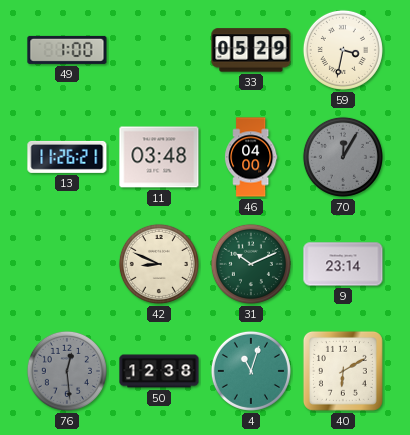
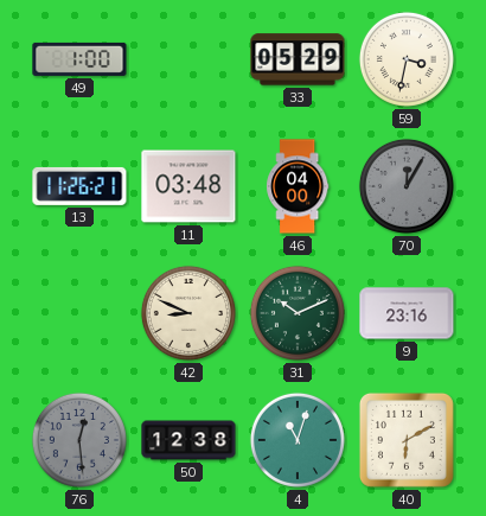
9: 23:14 -> 23:16 (407, 313)
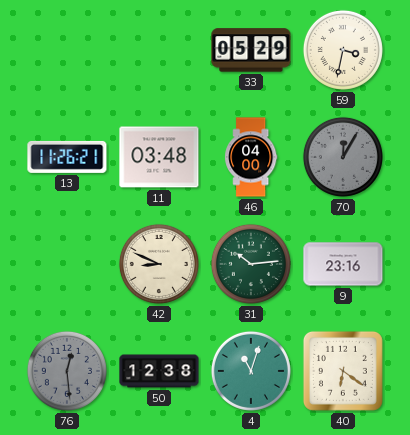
49: 1:00 -> none (79, 59)
31: 10:11 -> 10:14 (251, 264)
40: 6:10 -> 6:21 (343, 371)
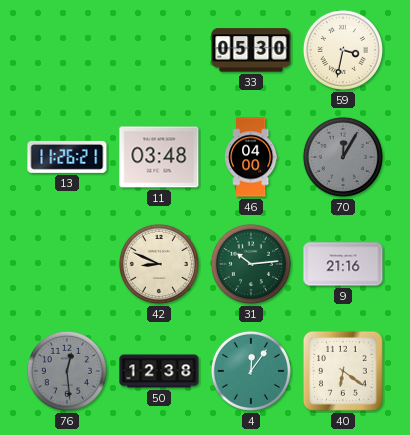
33: 05:29 -> 05:30 (251, 50)
9: 23:16 -> 21:16 (343, 264)
4: 11:03 -> 12:06 (251, 371)
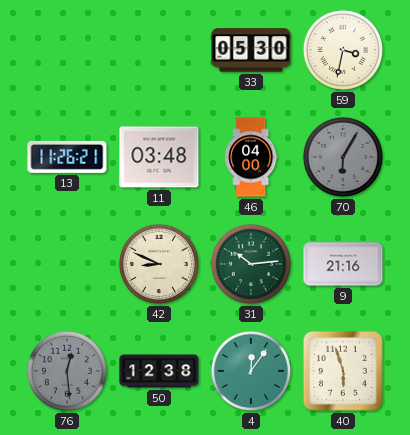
70: 12:05 -> 6:05 (343, 157)
40: 6:21 -> 5:57 (343, 371)
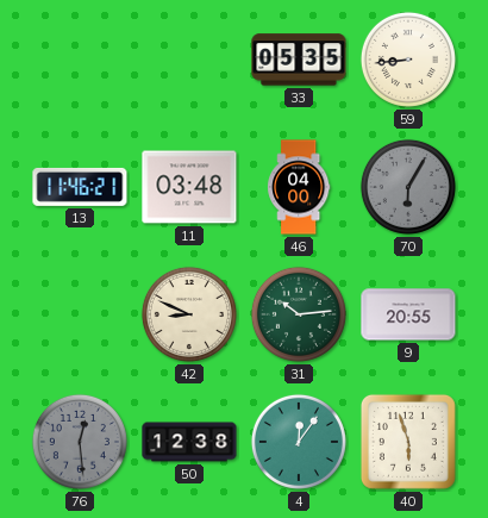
33: 05:30 -> 05:35 (299, 60)
59: 3:32 -> 8:44 (408, 60)
13: 11:26 -> 11:46 (80, 187)
9: 21:16 -> 20:55 (408, 314)
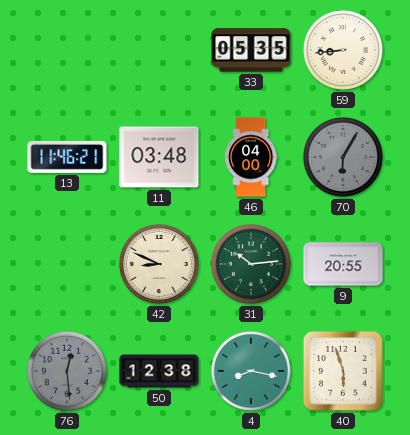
4: 12:06 -> 8:17 (251, 371)
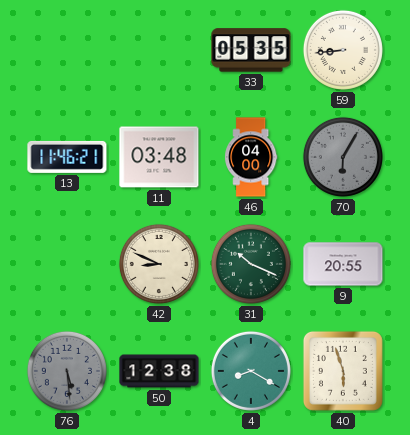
31: 10:14 -> 10:19 (251, 264)
76: 12:29 -> 5:29 (67, 371)
4: 8:17 -> 8:20 (251, 371)
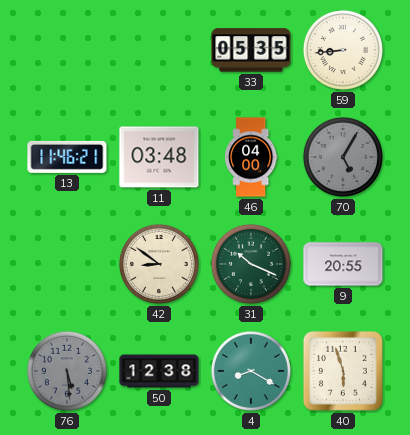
70: 6:05 -> 5:05 (343, 157)
42: 8:49 -> 8:51 (159, 264)
